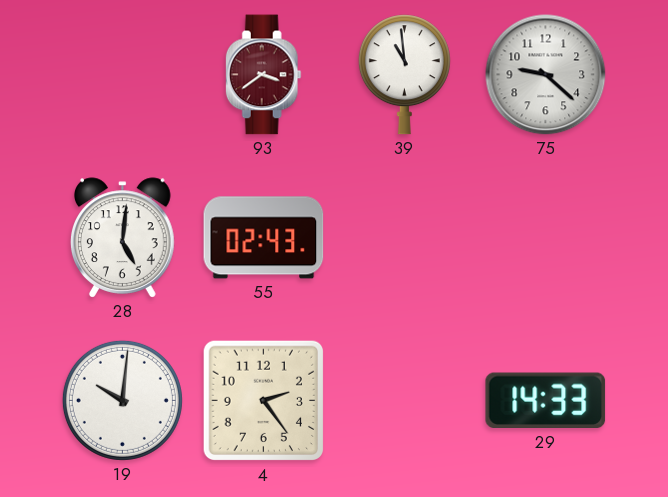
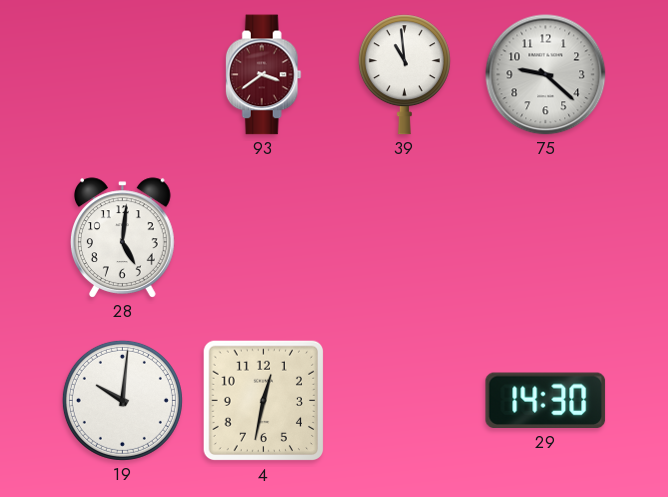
55: 02:43 -> none (264, 238)
4: 2:24 -> 12:32 (264, 401)
29: 14:33 -> 14:30 (546, 401)
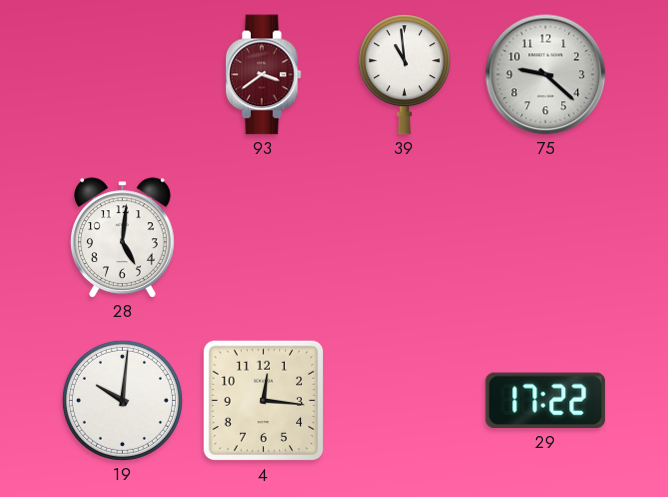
4: 12:32 -> 12:16 (264, 401)
29: 14:30 -> 17:22 (546, 401)
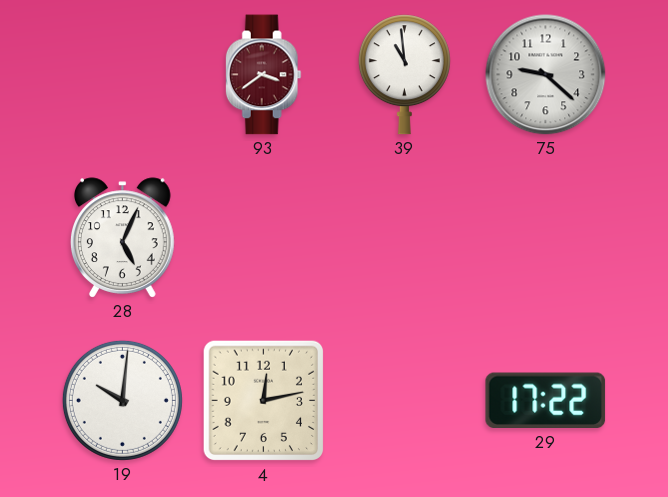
28: 5:01 -> 5:04 (123, 238)
4: 12:16 -> 12:13 (264, 401)
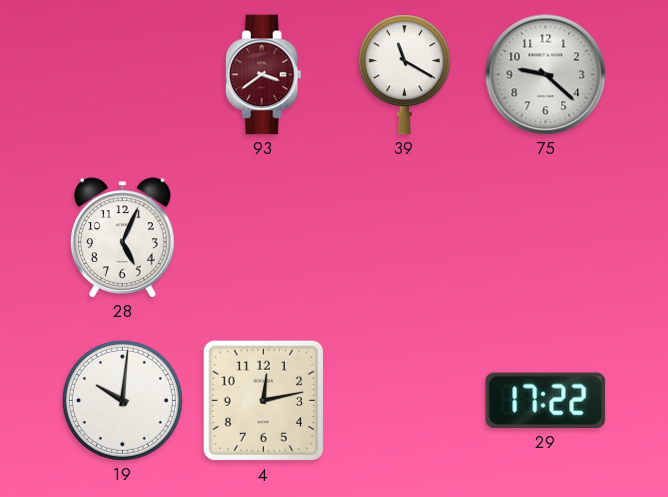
39: 10:59 -> 11:20 (404, 75)
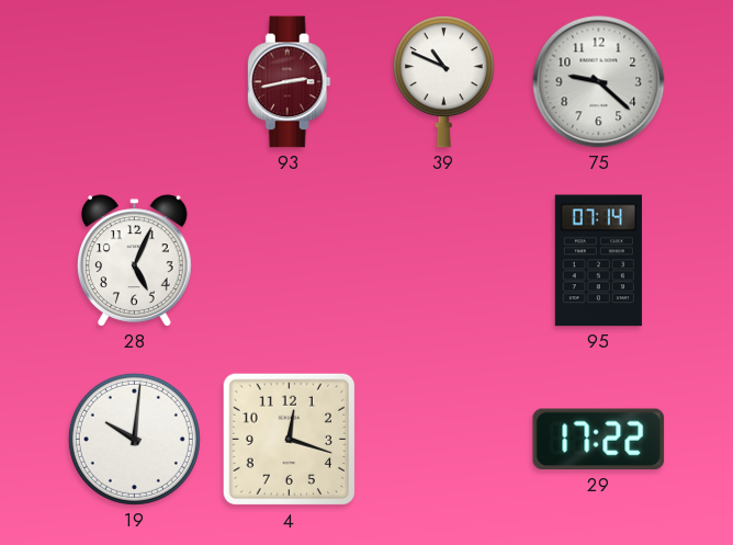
93: 3:39 -> 2:43 (289, 82)
39: 11:20 -> 10:49 (443, 82)
95: none -> 07:14 (598, 261)
4: 12:13 -> 12:18 (290, 440)
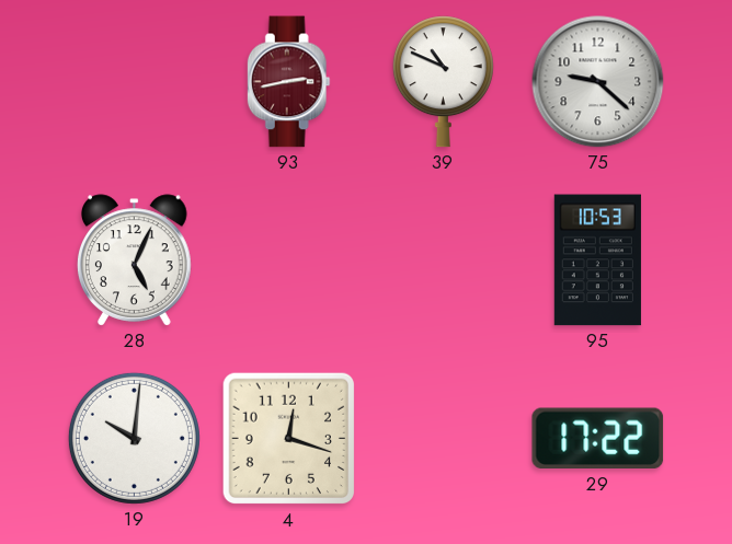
95: 07:14 -> 10:53 (597, 261)
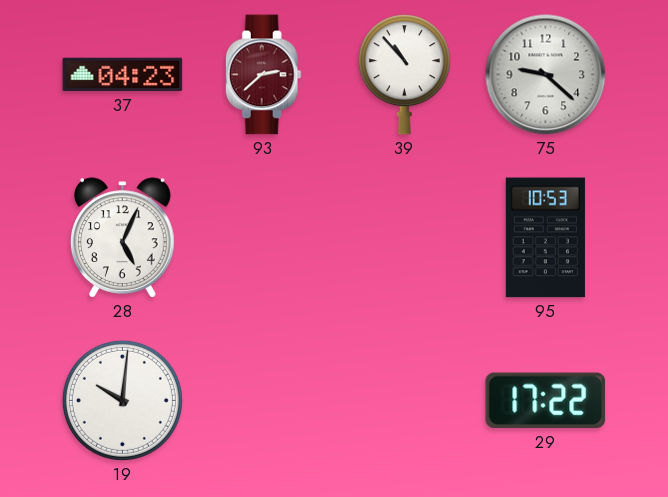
37: none -> 04:23 (123, 75)
93: 2:43 -> 2:38 (263, 75)
39: 10:49 -> 10:53 (404, 75)
4: 12:18 -> none (289, 439)
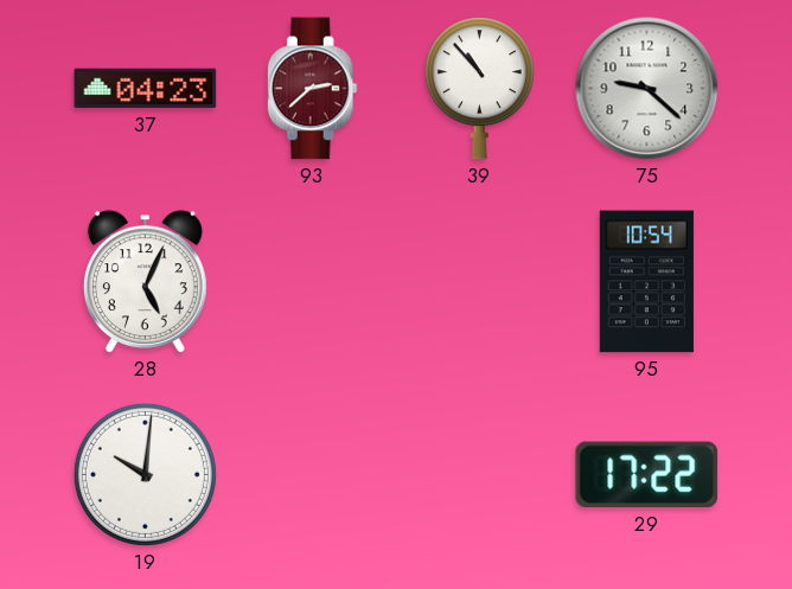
95: 10:53 -> 10:54 (646, 282)
